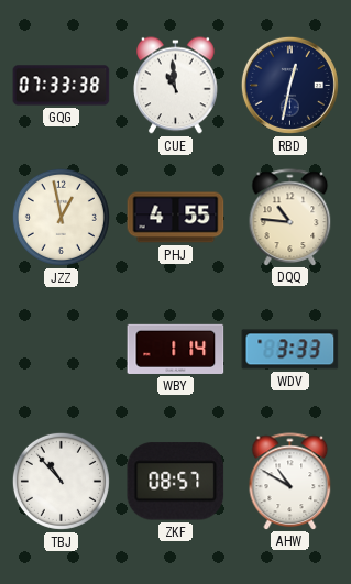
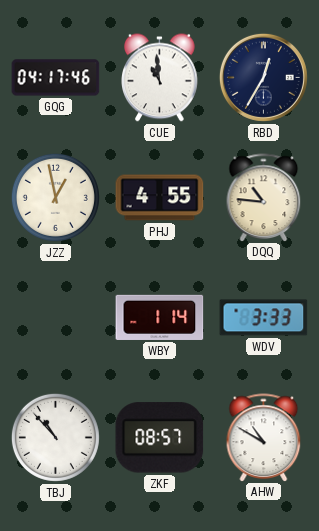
GQG: 07:33 -> 04:17 (56, 78)
RBD: 12:32 -> 12:35 (263, 77)
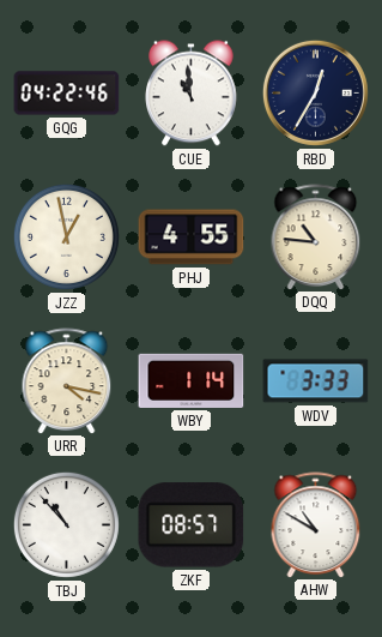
GQG: 04:17 -> 04:22 (67, 94)
URR: none -> 4:17 (67, 380)
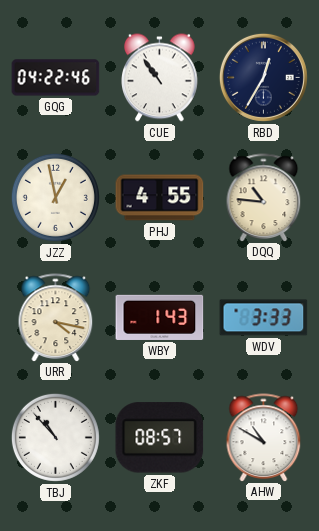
CUE: 10:59 -> 10:54 (160, 78)
WBY: 1:14 -> 1:43 (160, 317)
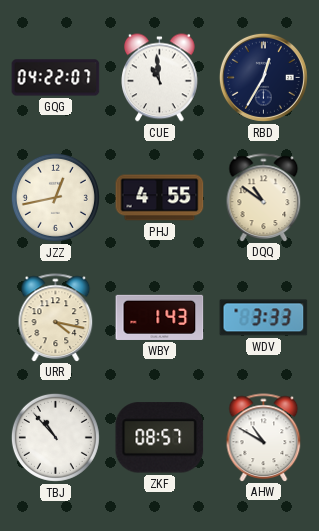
GQG: 04:22:46 -> 04:22:07 (56, 78)
CUE: 10:54 -> 10:59 (160, 78)
JZZ: 12:58 -> 12:43 (55, 197)
DQQ: 10:46 -> 10:51 (264, 197)
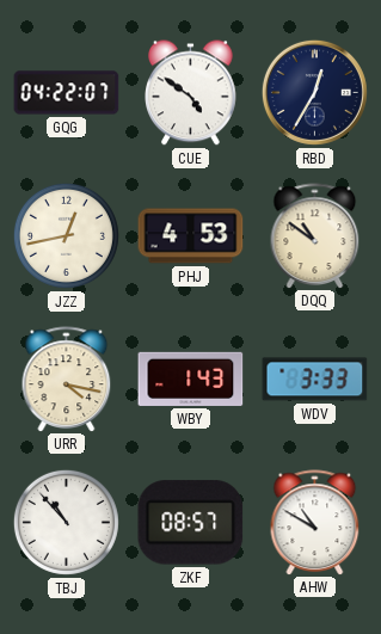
CUE: 10:59 -> 4:51 (191, 93)
PHJ: 4:55 -> 4:53 (191, 236)
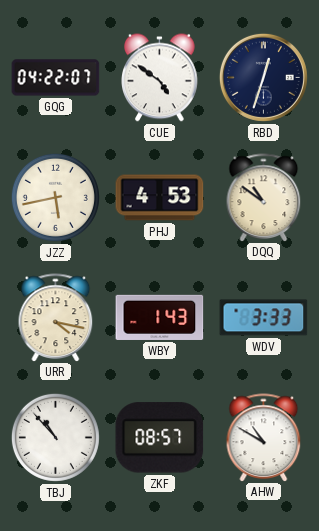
RBD: 12:35 -> 12:33 (263, 77)
JZZ: 12:43 -> 5:43 (55, 197)
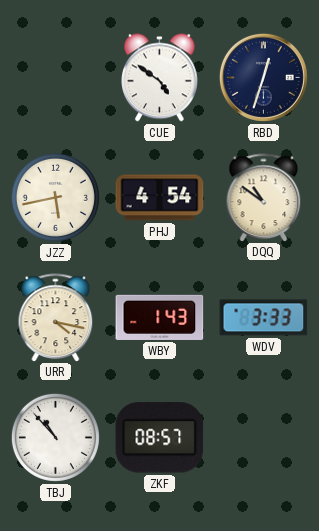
GQG: 04:22 -> none (56, 78)
PHJ: 4:53 -> 4:54 (160, 198)
AHW: 10:50 -> none (264, 437)
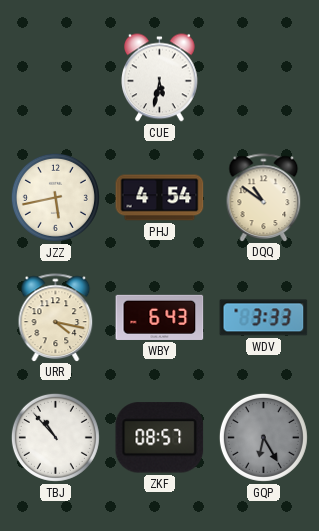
CUE: 4:51 -> 5:32 (160, 78)
RBD: 12:33 -> none (263, 77)
WBY: 1:43 -> 6:43 (160, 317)
GQP: none -> 6:25 (263, 437)
